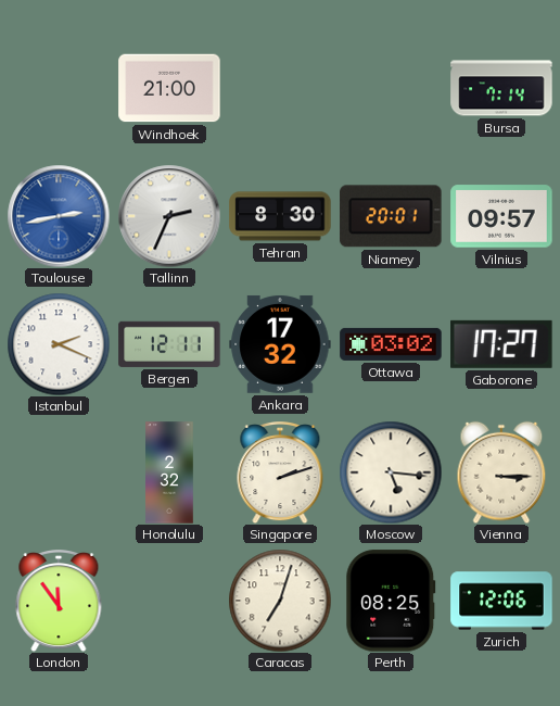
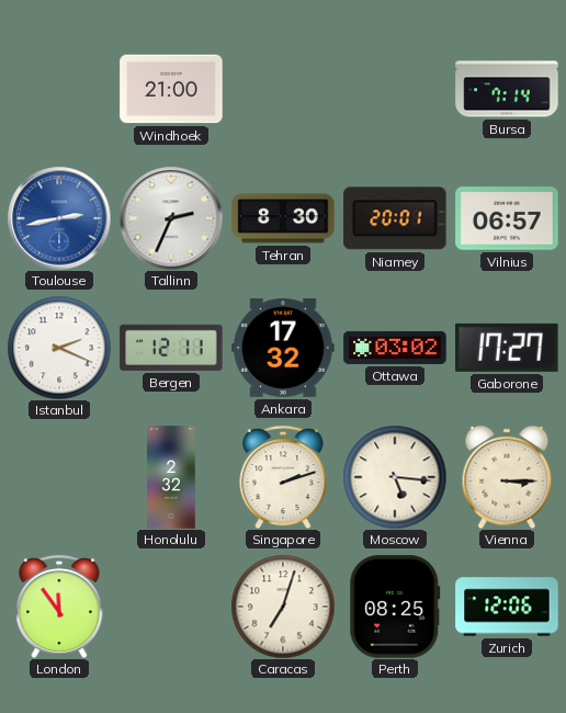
Vilnius: 09:57 -> 06:57 (507, 218)
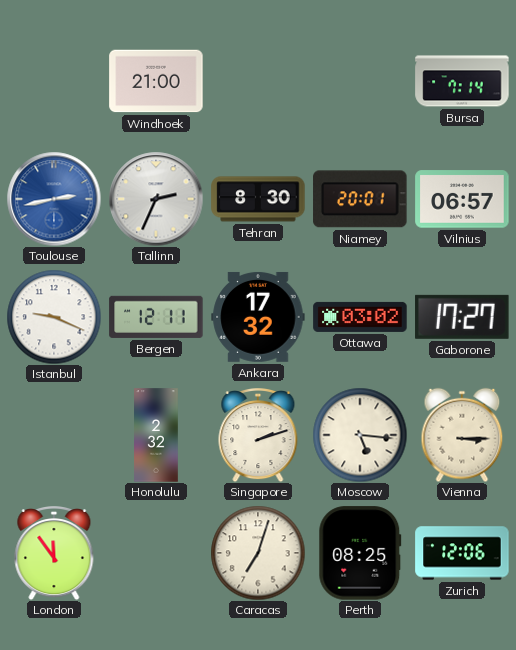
Istanbul: 2:19 -> 9:19 (54, 317)
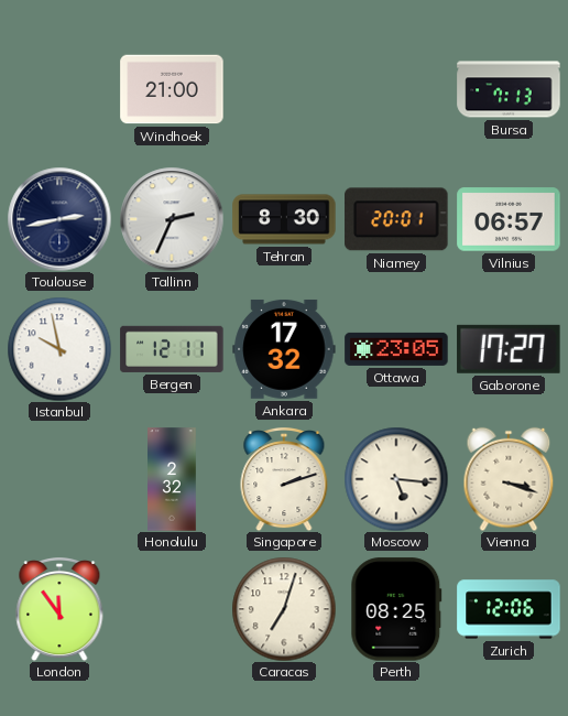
Bursa: 7:14 -> 7:13 (509, 89)
Toulouse dial: blue -> navy (59, 219)
Istanbul: 9:19 -> 9:58 (59, 349)
Ottawa: 03:02 -> 23:05 (396, 349)
Vienna: 3:15 -> 3:18 (509, 479)
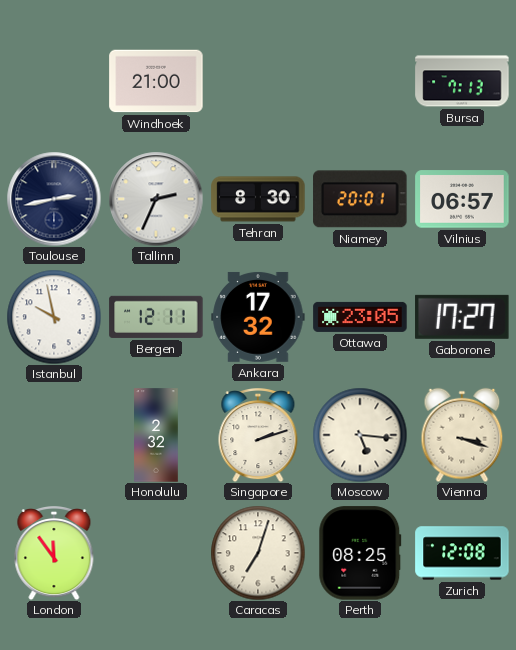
Zurich: 12:06 -> 12:08 (462, 553)
